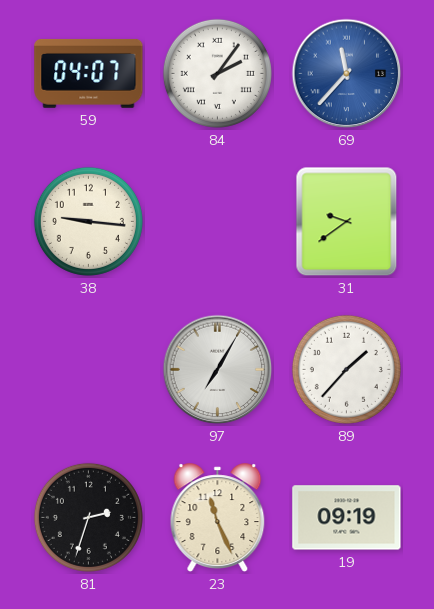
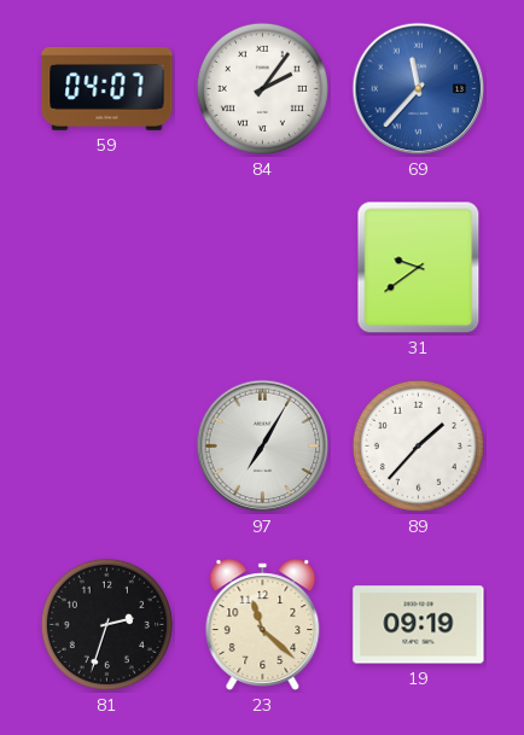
38: 9:16 -> none (88, 221)
23: 11:26 -> 11:22 (263, 625)
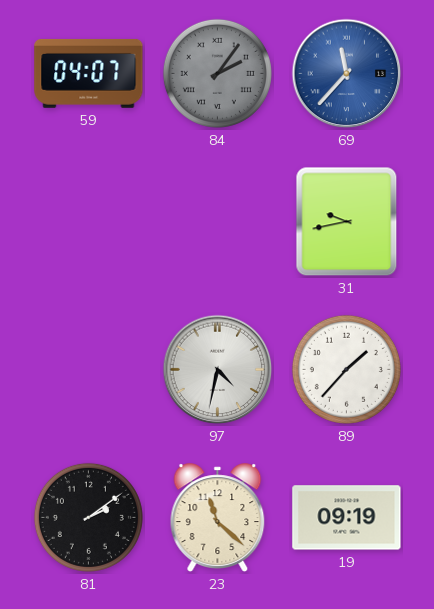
84 dial: white -> grey (217, 73)
31: 9:39 -> 9:43 (347, 222)
97: 7:05 -> 4:32 (218, 370)
81: 2:33 -> 2:09 (88, 517)
